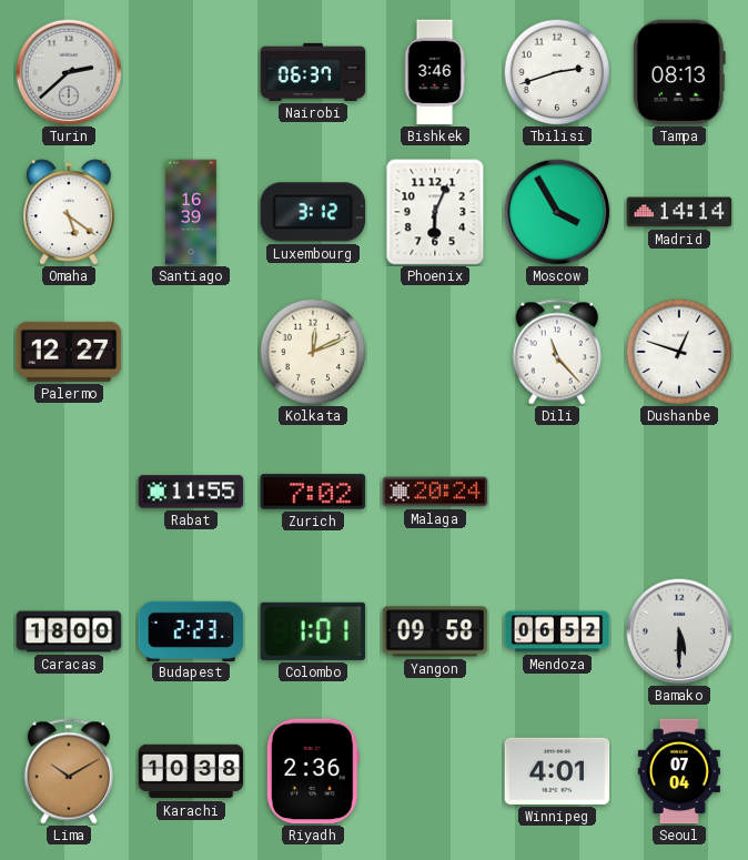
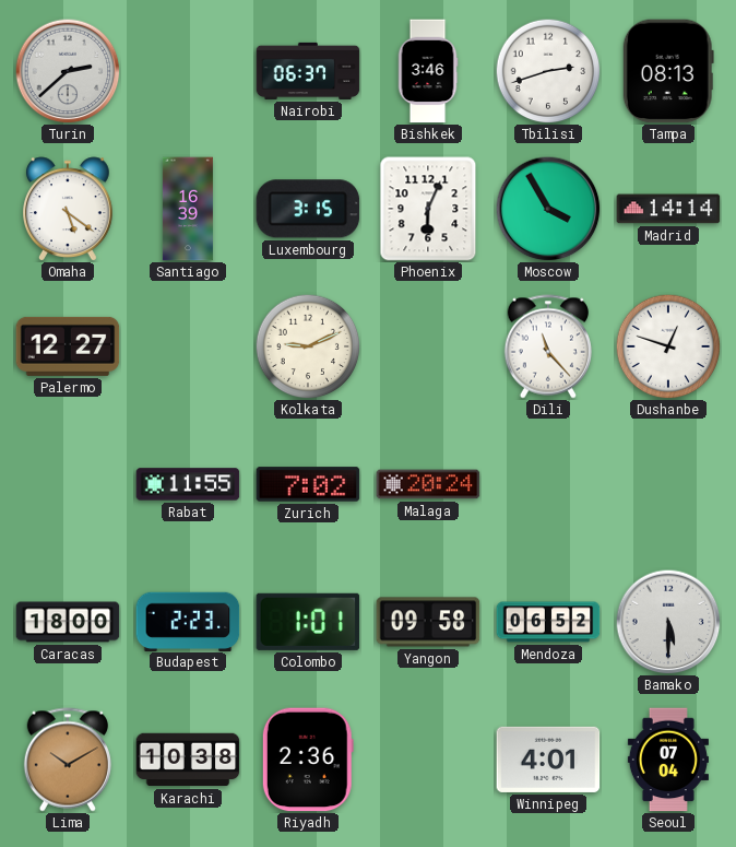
Luxembourg: 3:12 -> 3:15 (308, 209)
Kolkata: 12:11 -> 9:11 (308, 346)
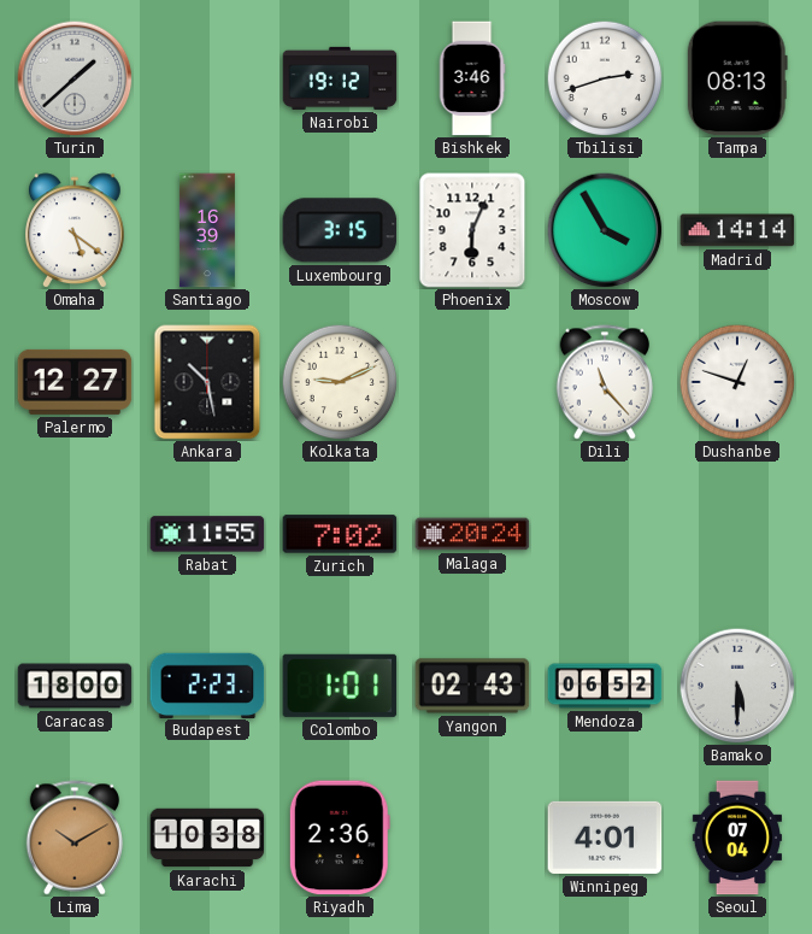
Turin: 2:38 -> 1:38 (75, 78)
Nairobi: 06:37 -> 19:12 (340, 78)
Ankara: none -> 10:28 (207, 382)
Yangon: 09:58 -> 02:43 (472, 686)
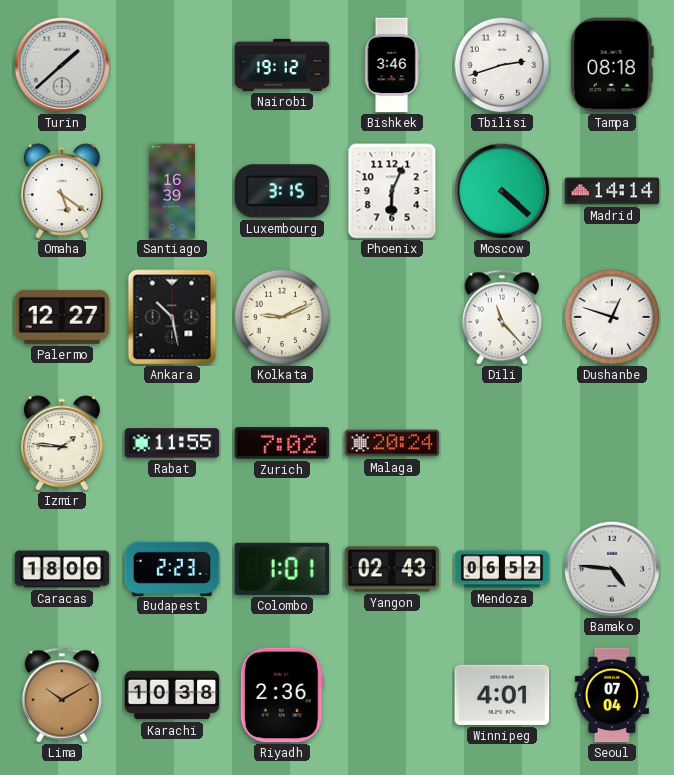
Tampa: 08:13 -> 08:18 (612, 65)
Moscow: 3:55 -> 4:22 (502, 191)
Izmir: none -> 1:46 (63, 443)
Bamako: 5:30 -> 4:46 (612, 569)
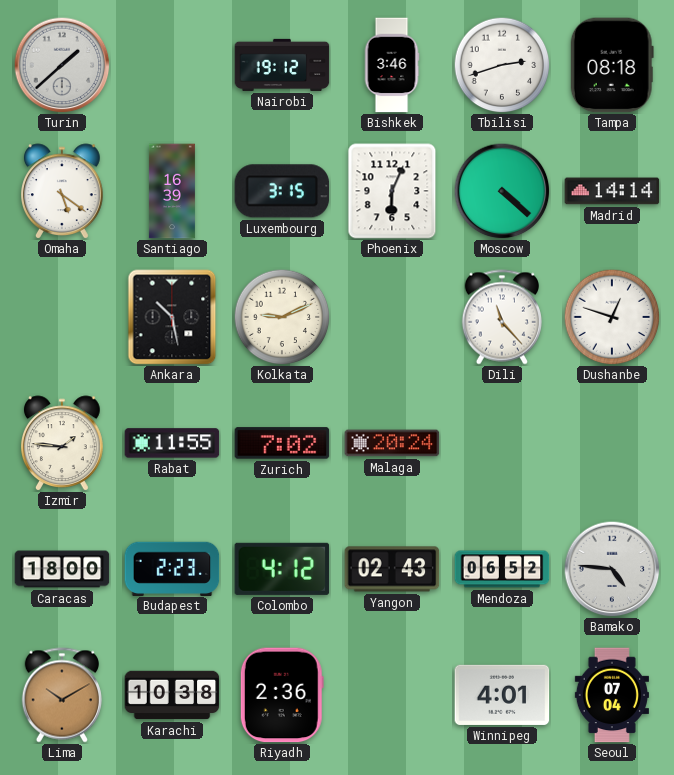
Palermo: 12:27 -> none (62, 317)
Colombo: 1:01 -> 4:12 (282, 569)
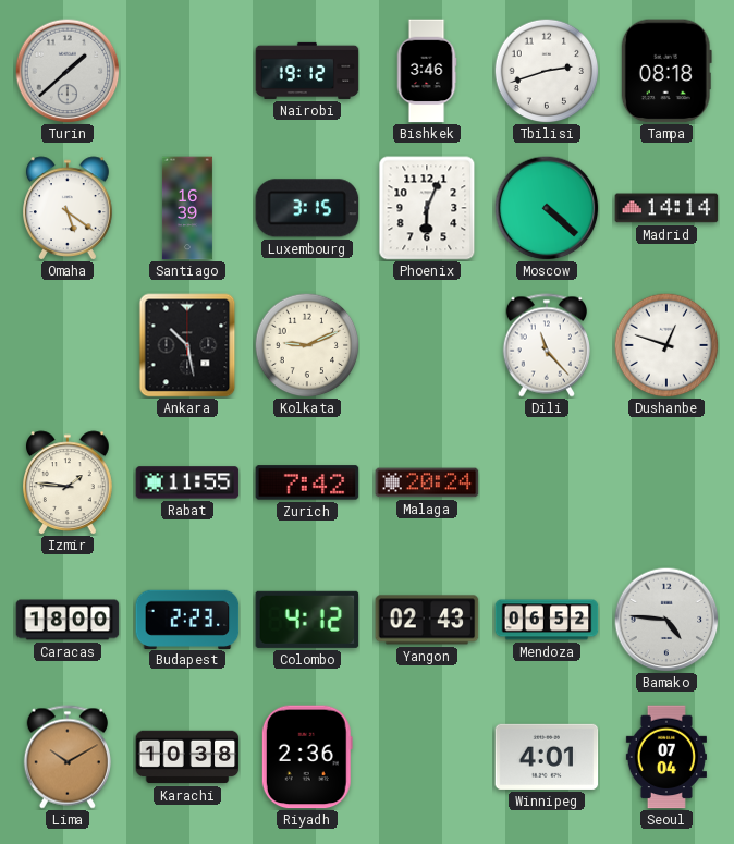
Zurich: 7:02 -> 7:42 (307, 482)
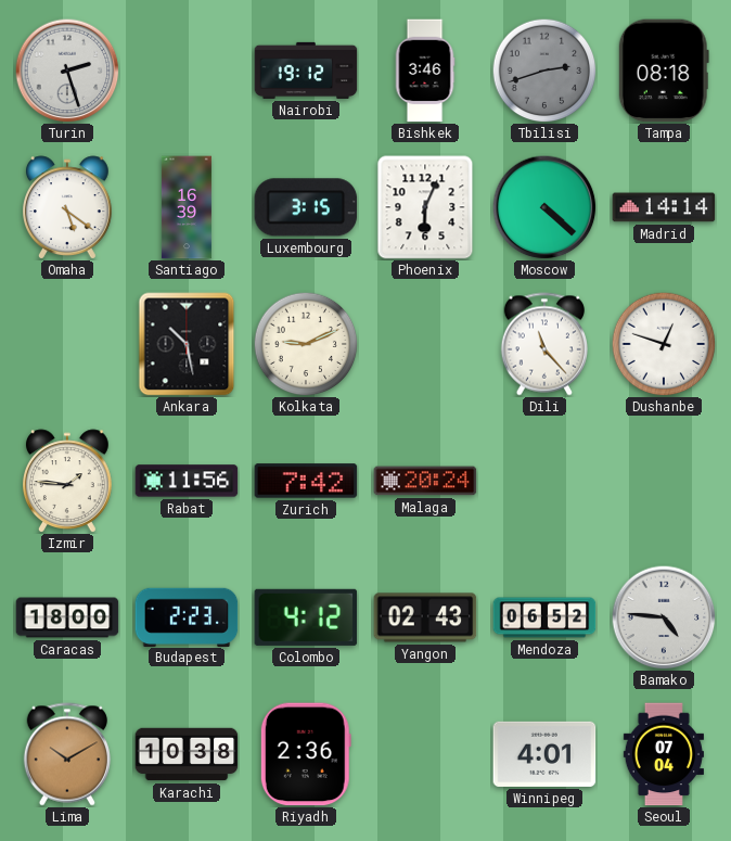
Turin: 1:38 -> 2:27 (67, 71)
Tbilisi dial: white -> grey (544, 71)
Rabat: 11:55 -> 11:56 (187, 481)
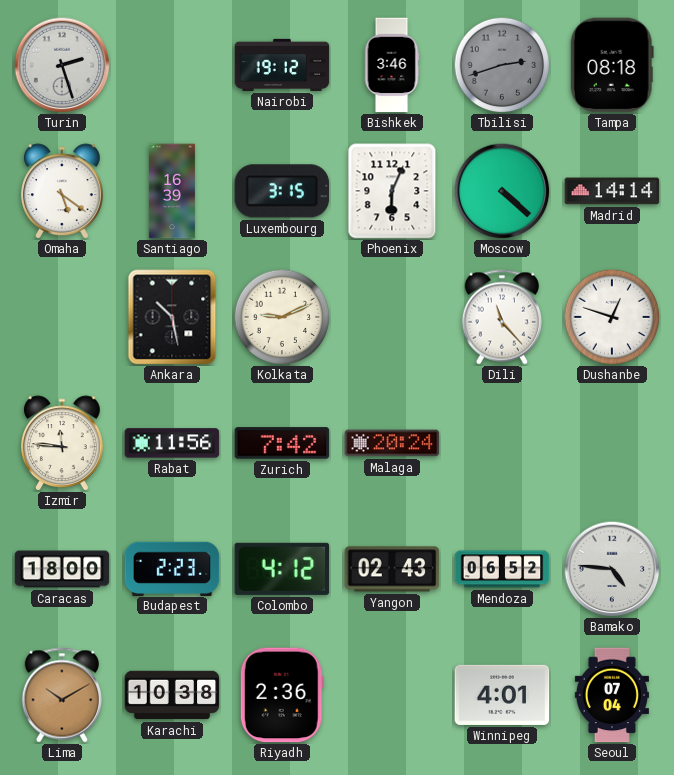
Izmir: 1:46 -> 11:46 (63, 443)
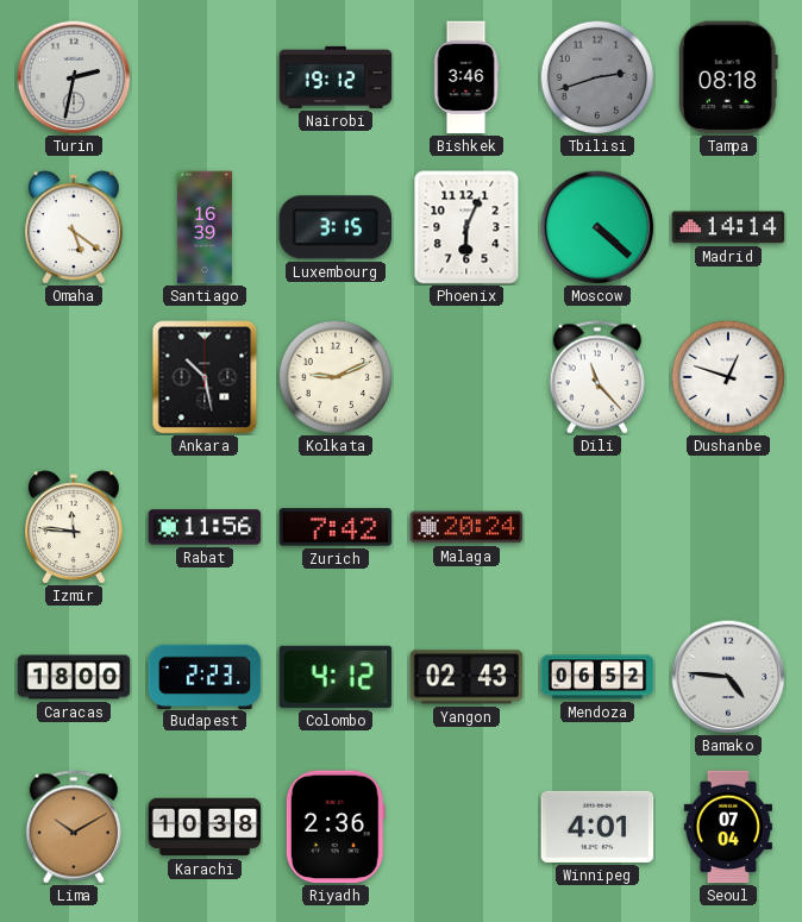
Turin: 2:27 -> 2:32 (74, 77)
